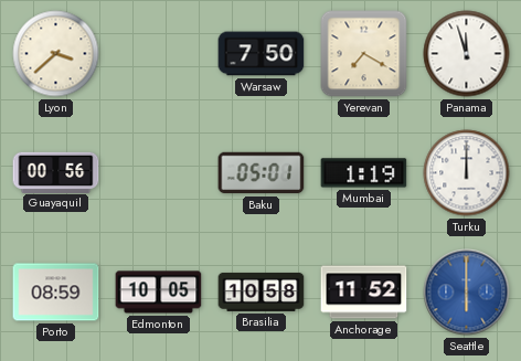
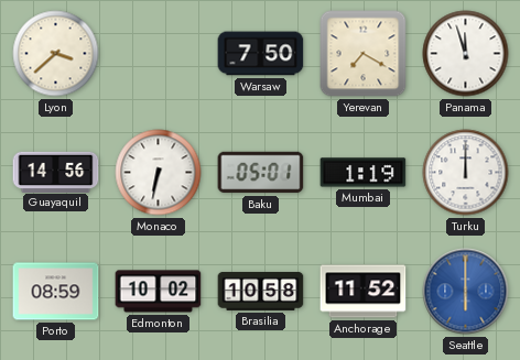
Guayaquil: 00:56 -> 14:56 (56, 172)
Monaco: none -> 6:32 (159, 173)
Edmonton: 10:05 -> 10:02 (159, 292)
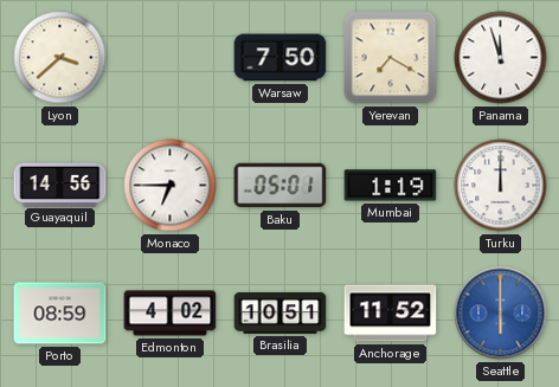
Monaco: 6:32 -> 6:45 (171, 186)
Edmonton: 10:02 -> 4:02 (171, 314)
Brasilia: 10:58 -> 10:51 (281, 312)
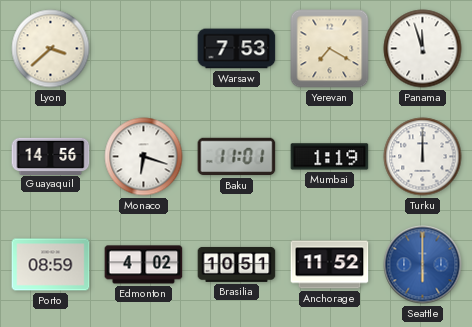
Warsaw: 7:50 -> 7:53 (237, 49)
Monaco: 6:45 -> 6:18 (144, 157)
Baku: 05:01 -> 11:01 (237, 157)
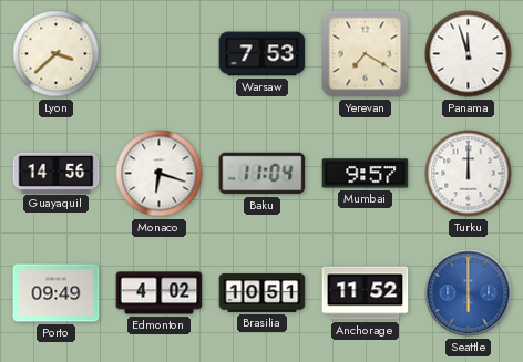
Baku: 11:01 -> 11:04 (263, 174)
Mumbai: 1:19 -> 9:57 (366, 174)
Porto: 08:59 -> 09:49 (57, 293)
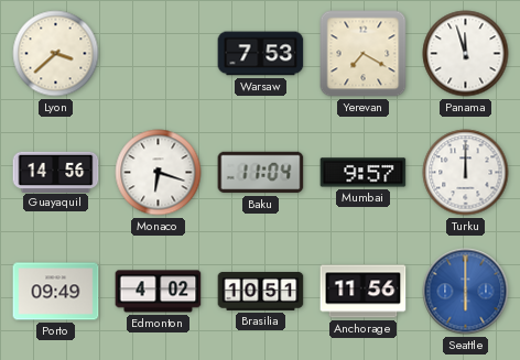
Anchorage: 11:52 -> 11:56 (364, 292)
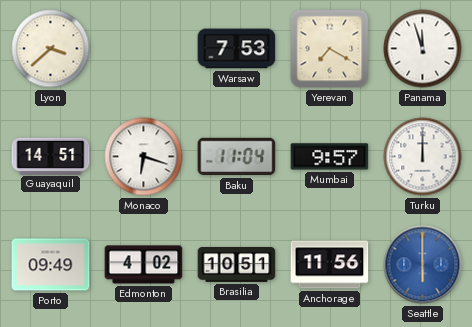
Guayaquil: 14:56 -> 14:51 (51, 156)
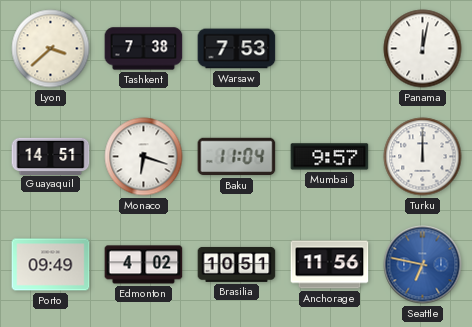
Tashkent: none -> 7:38 (144, 49)
Yerevan: 7:20 -> none (330, 49)
Panama: 11:57 -> 12:02 (423, 49)
Seattle: 6:00 -> 6:47 (423, 265)
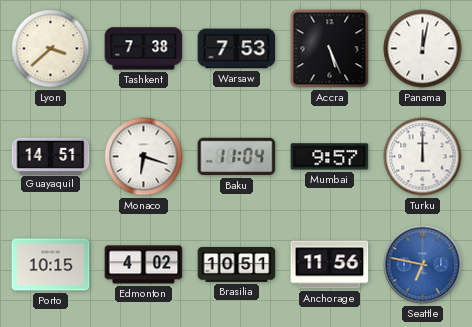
Accra: none -> 5:26 (330, 49)
Porto: 09:49 -> 10:15 (51, 265)
